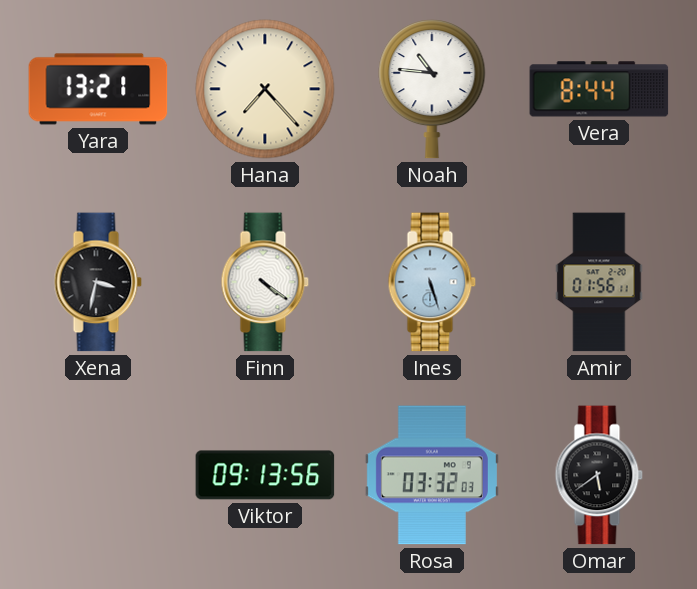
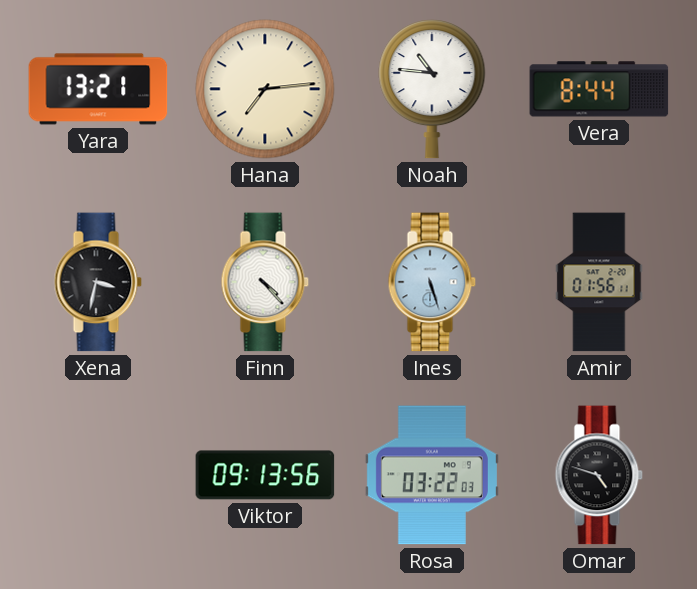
Hana: 7:23 -> 7:14 (265, 89)
Finn: 4:21 -> 4:23 (265, 282)
Rosa: 03:32 -> 03:22 (432, 475)
Omar: 5:39 -> 4:48 (599, 475)
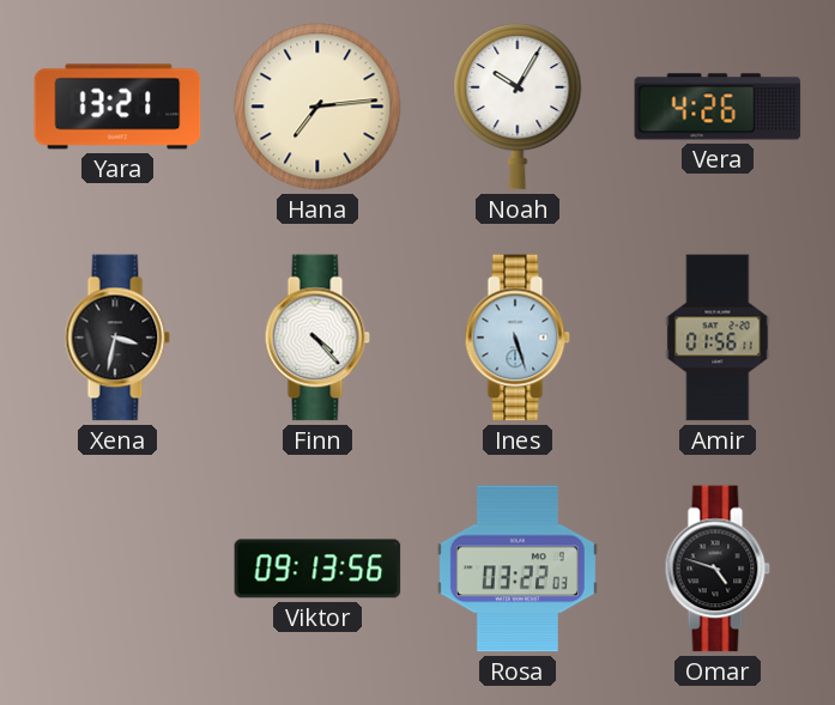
Noah: 10:46 -> 10:05 (518, 108)
Vera: 8:44 -> 4:26 (718, 107)
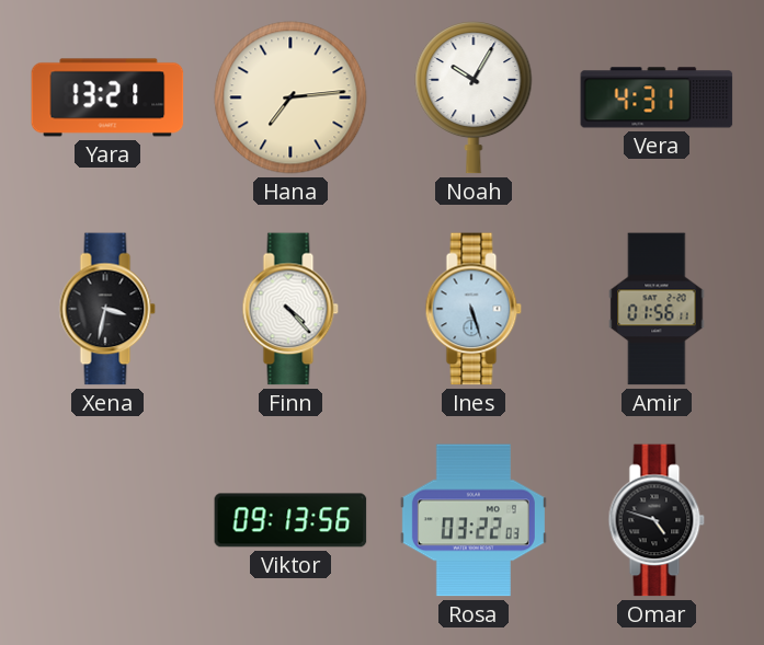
Vera: 4:26 -> 4:31 (657, 97)
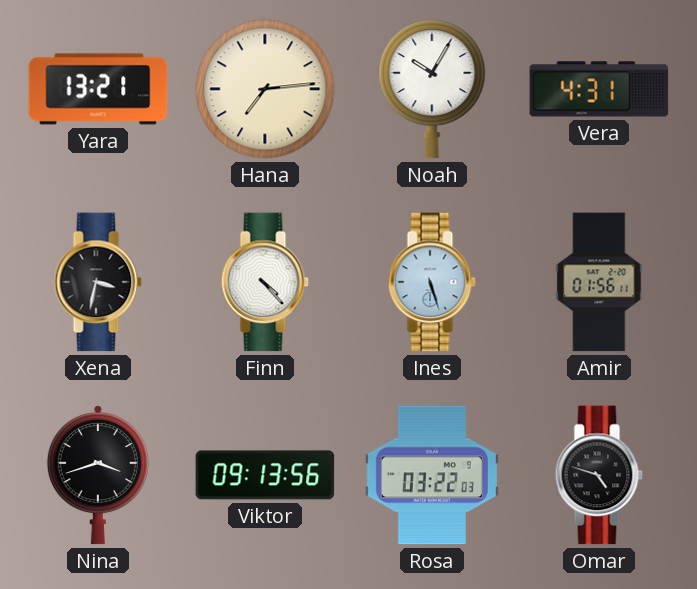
Nina: none -> 3:42 (98, 475)
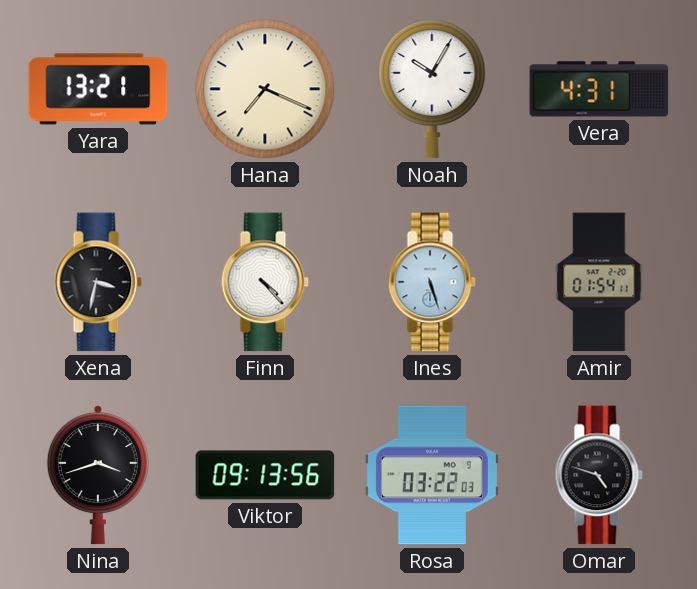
Hana: 7:14 -> 7:19 (265, 89)
Amir: 01:56 -> 01:54 (599, 282)
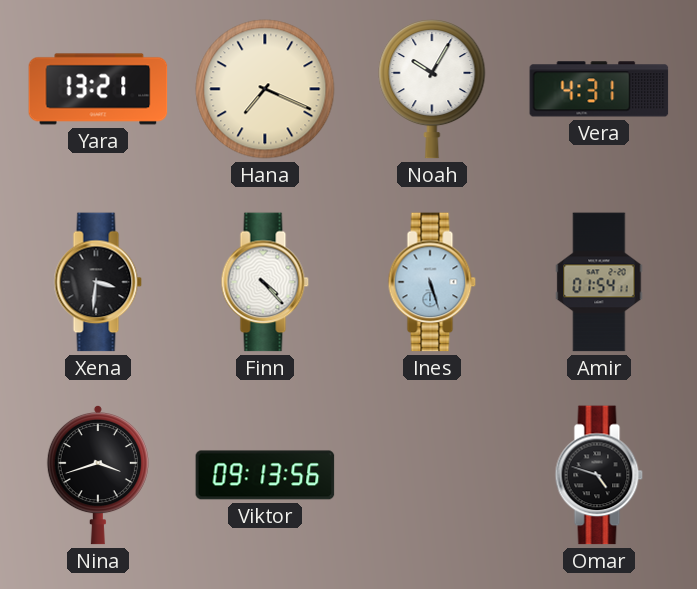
Xena: 3:32 -> 3:31 (98, 282)
Rosa: 03:22 -> none (432, 475)
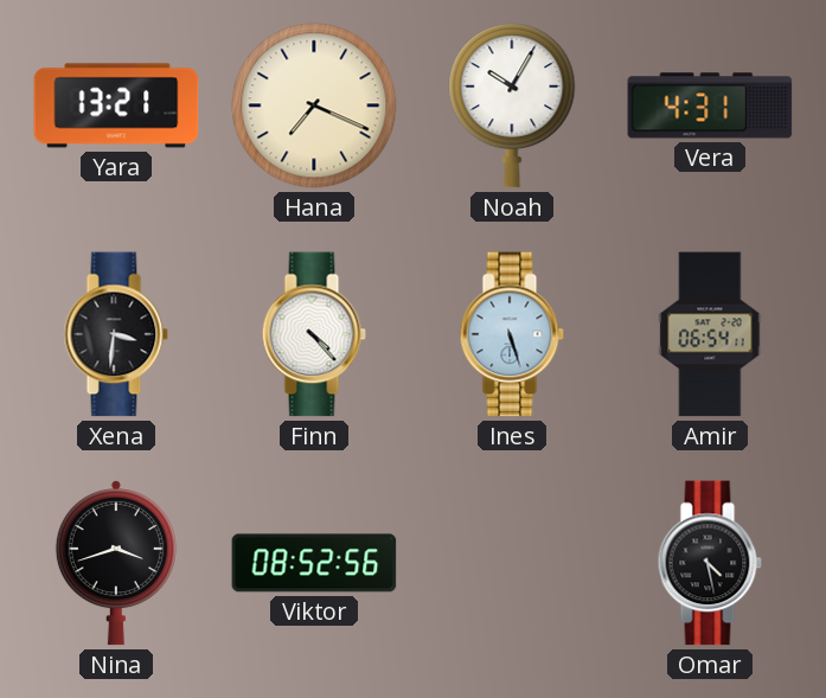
Amir: 01:54 -> 06:54 (710, 334)
Viktor: 09:13 -> 08:52 (314, 563)
Omar: 4:48 -> 4:28 (710, 563)
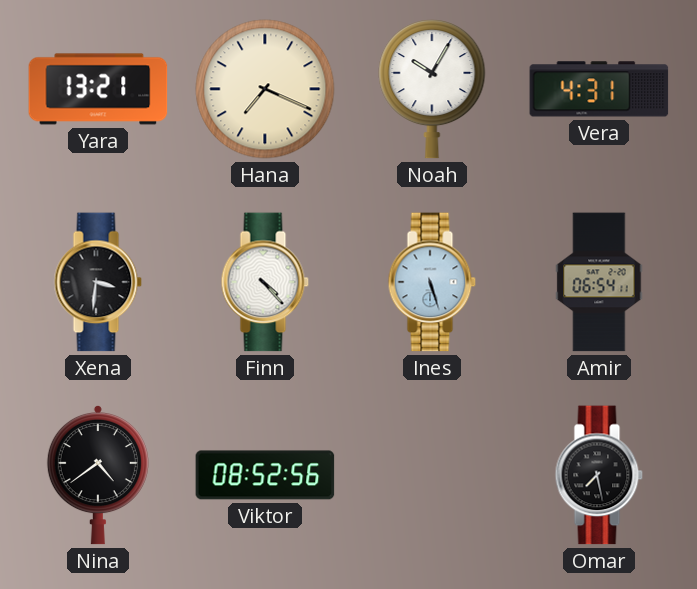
Nina: 3:42 -> 4:39 (98, 475)
Omar: 4:28 -> 7:28 (599, 475)
